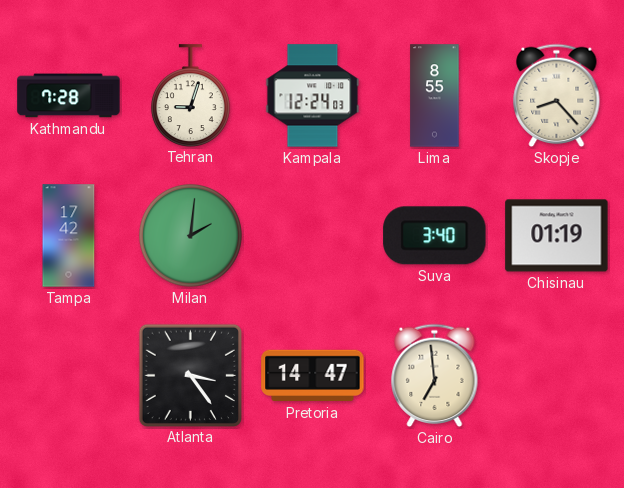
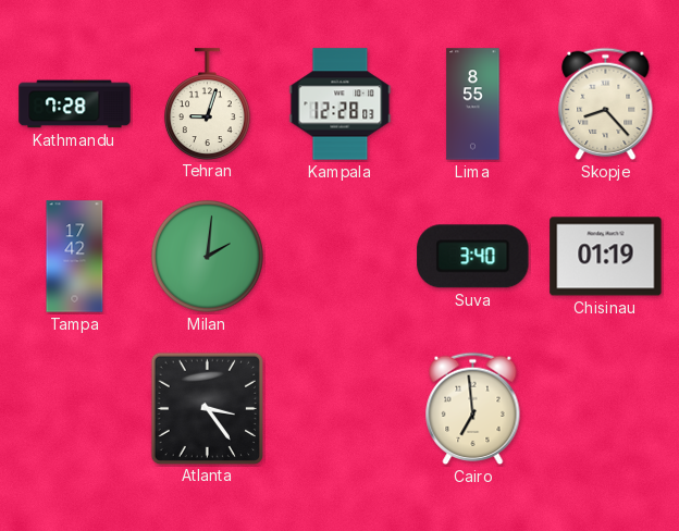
Kampala: 12:24 -> 12:28 (341, 104)
Pretoria: 14:47 -> none (313, 376)
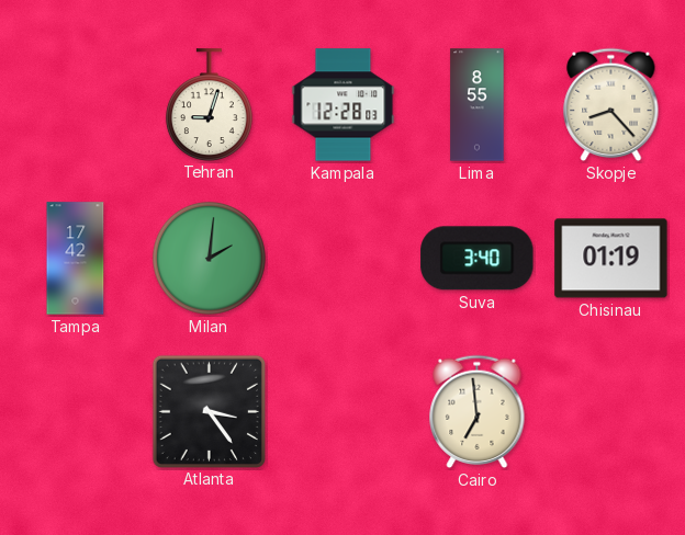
Kathmandu: 7:28 -> none (75, 104)
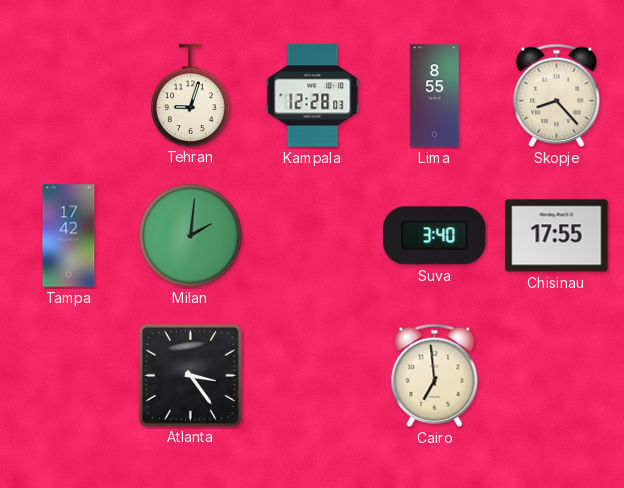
Chisinau: 01:19 -> 17:55 (557, 236)
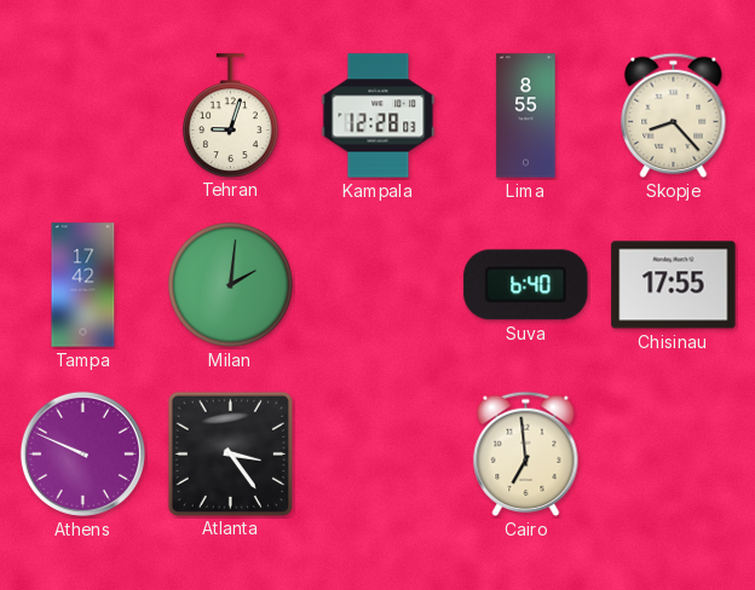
Suva: 3:40 -> 6:40 (526, 285)
Athens: none -> 9:49 (82, 453)
